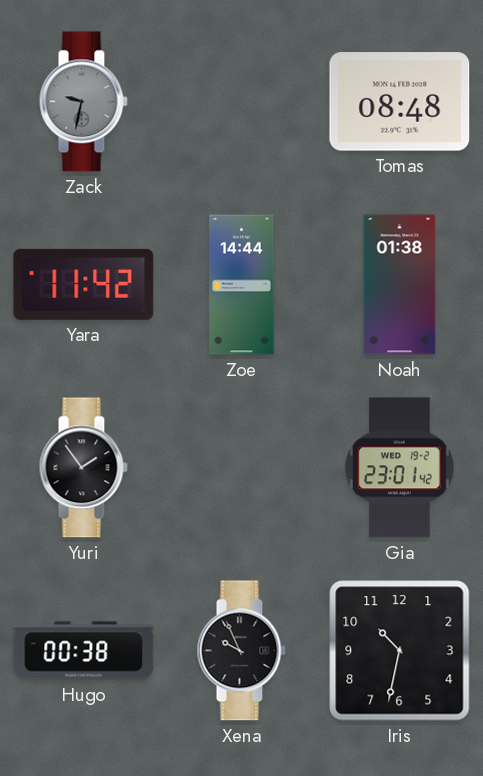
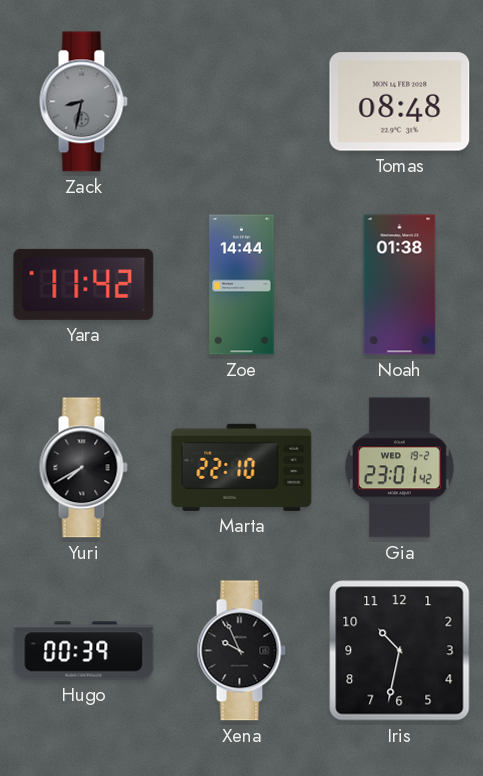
Zack: 9:32 -> 8:32 (83, 102)
Yuri: 1:54 -> 7:40 (83, 468)
Marta: none -> 22:10 (242, 467)
Hugo: 00:38 -> 00:39 (84, 651)
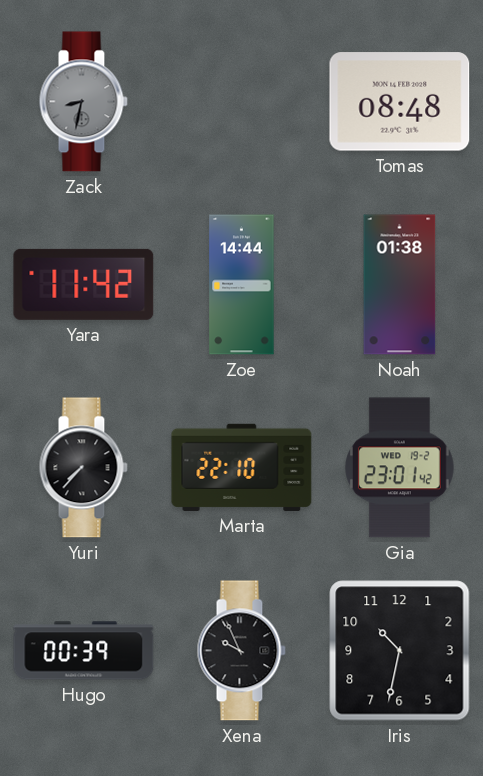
Yuri: 7:40 -> 7:37 (83, 468)
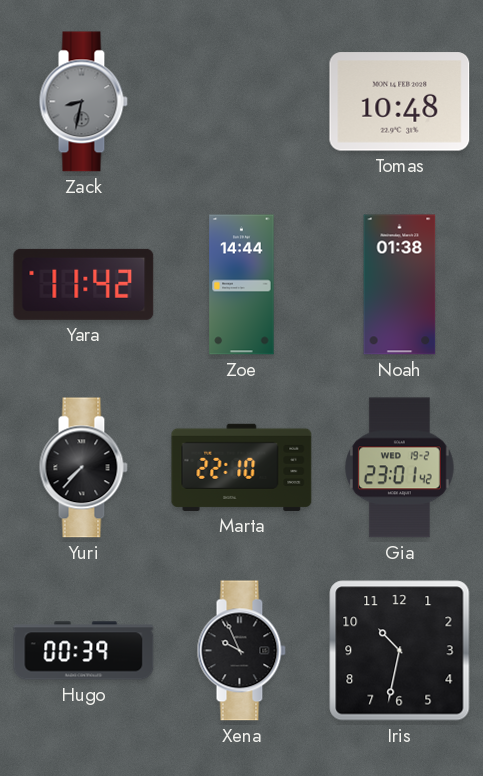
Tomas: 08:48 -> 10:48 (400, 102)
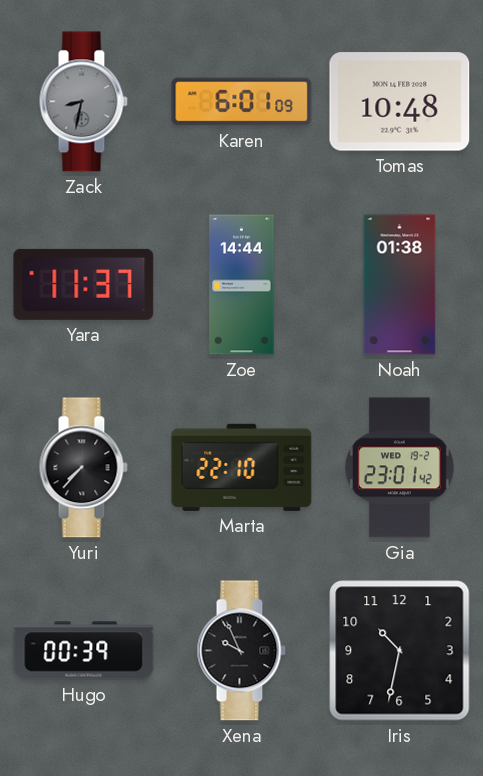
Karen: none -> 6:01 (242, 102)
Yara: 11:42 -> 11:37 (84, 284)
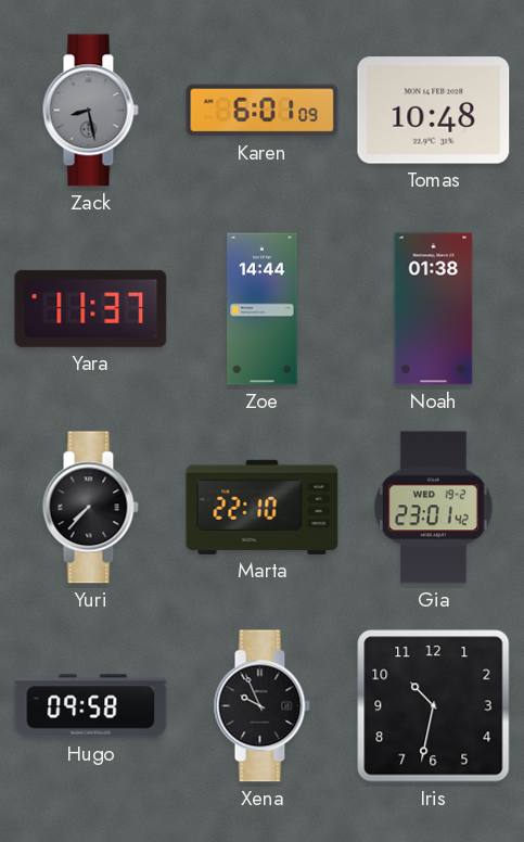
Zack: 8:32 -> 8:28 (90, 111)
Hugo: 00:39 -> 09:58 (91, 706)
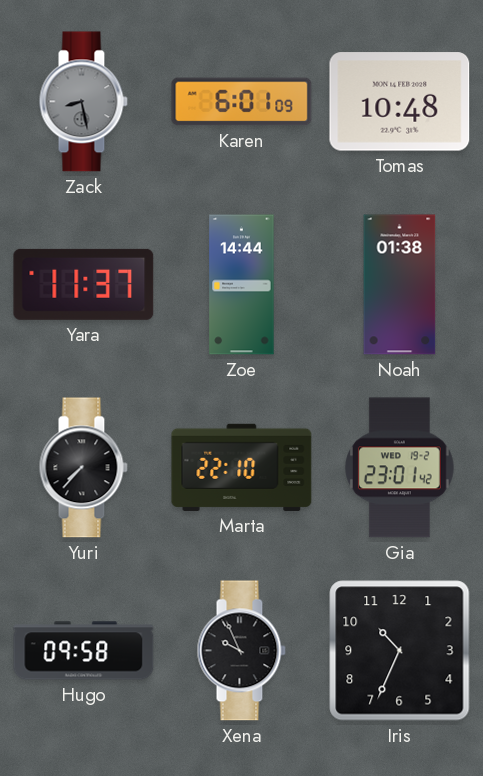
Iris: 10:32 -> 10:34 (400, 651)
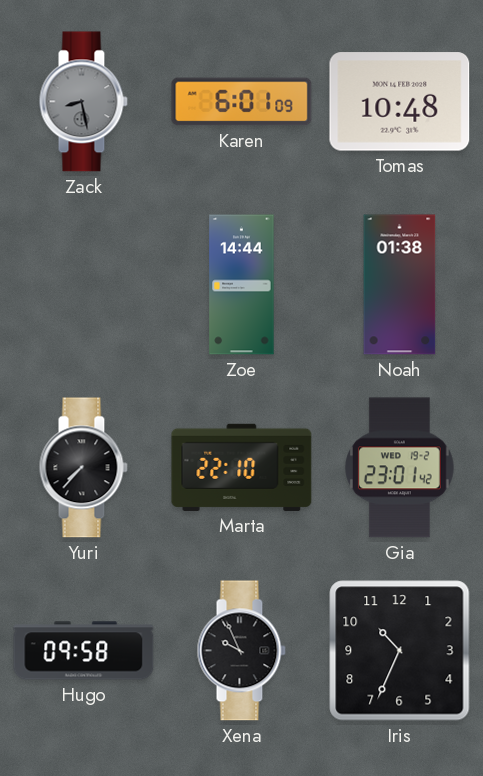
Yara: 11:37 -> none (84, 284)
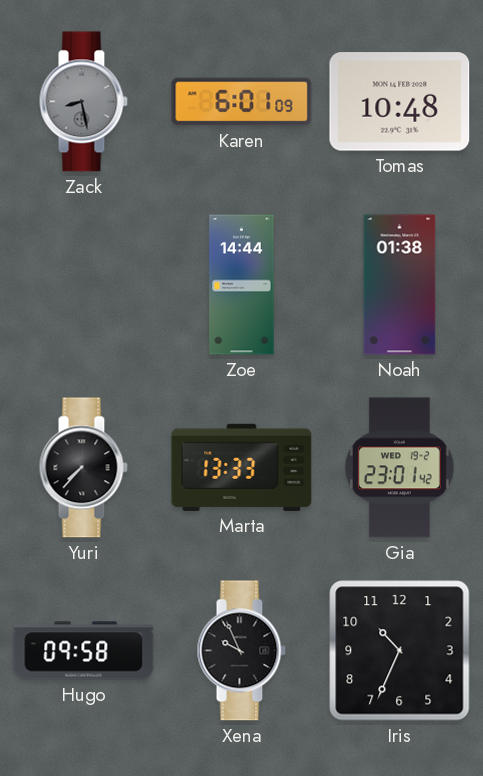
Marta: 22:10 -> 13:33 (242, 467)
